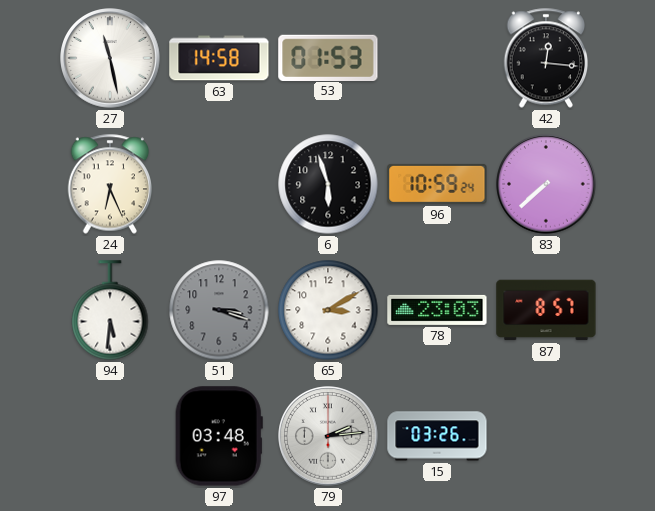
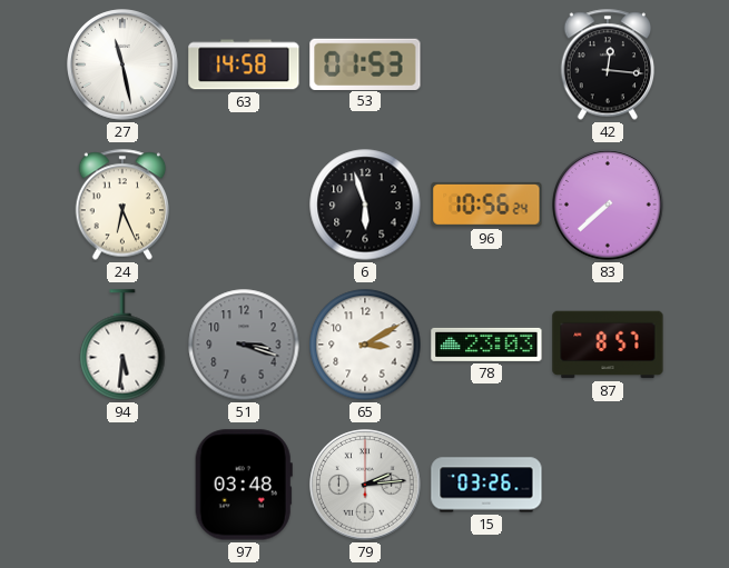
96: 10:59 -> 10:56 (486, 205)
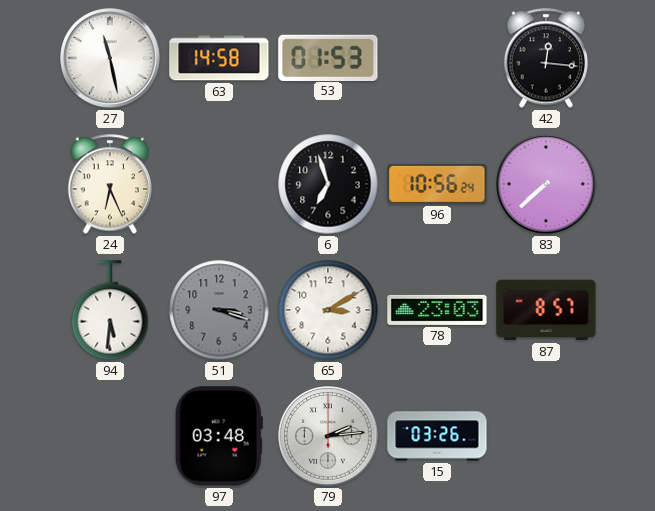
6: 5:57 -> 6:57 (328, 184)
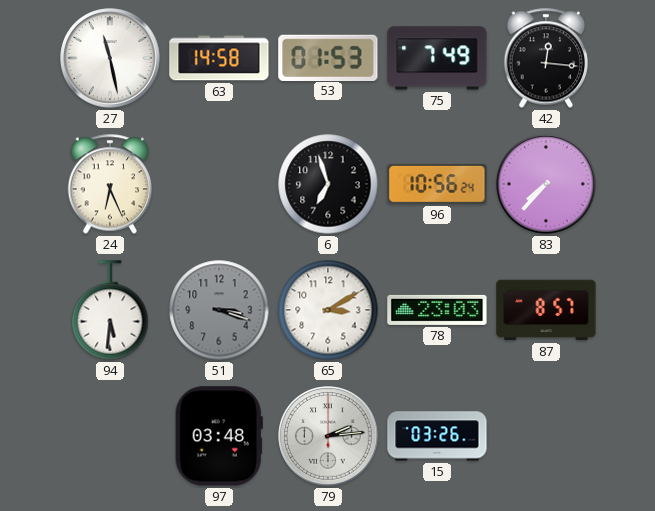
75: none -> 7:49 (437, 58)
83: 7:38 -> 7:37 (546, 184)
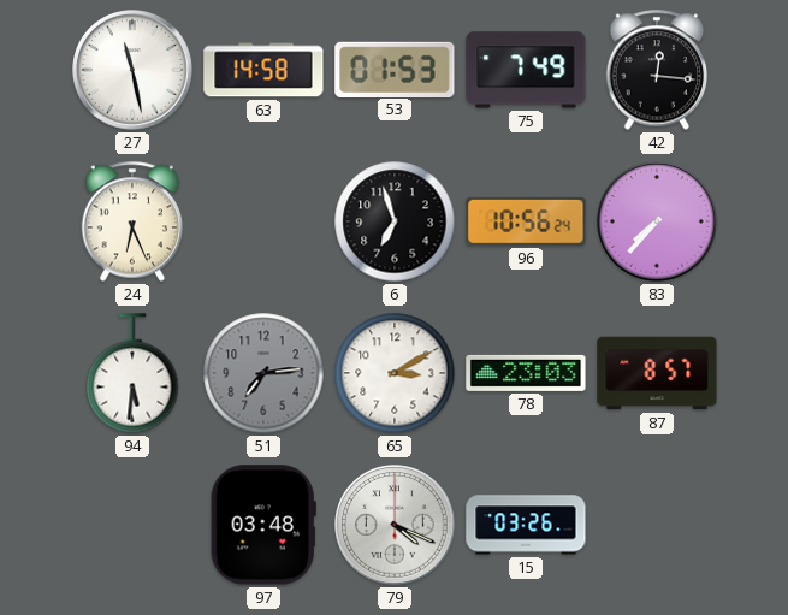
51: 3:18 -> 7:14 (263, 373)
79: 2:14 -> 4:19 (395, 525)
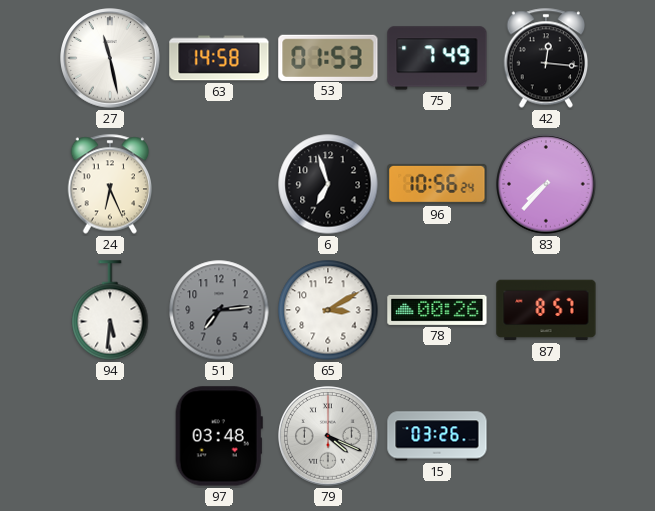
78: 23:03 -> 00:26 (437, 310)
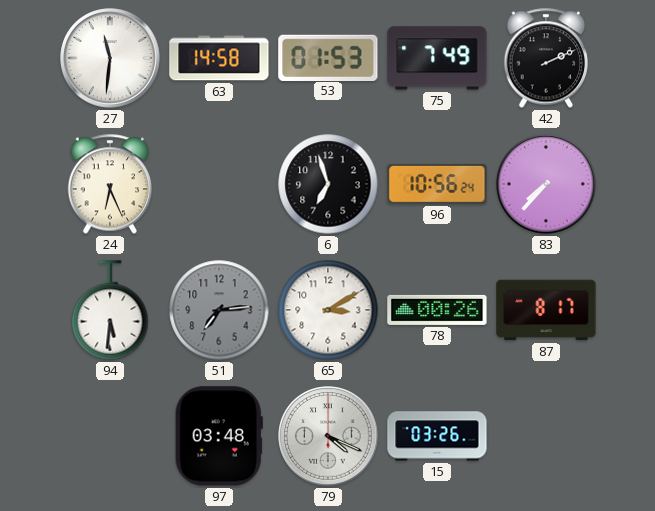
27: 11:28 -> 11:31 (110, 58)
42: 12:16 -> 2:11 (546, 58)
87: 8:57 -> 8:17 (546, 310)
